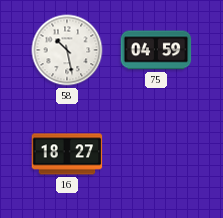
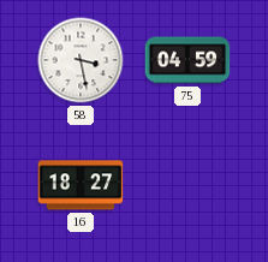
58: 10:28 -> 3:28 (81, 60)
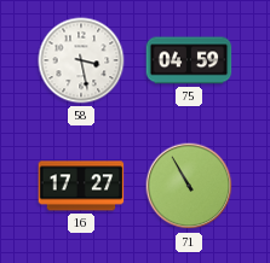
16: 18:27 -> 17:27 (81, 186)
71: none -> 10:55 (189, 186)
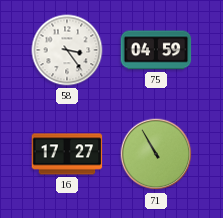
58: 3:28 -> 3:24 (67, 50)
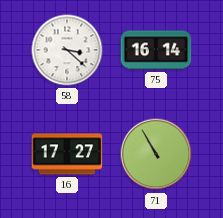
58: 3:24 -> 3:22 (67, 50)
75: 04:59 -> 16:14 (156, 50)
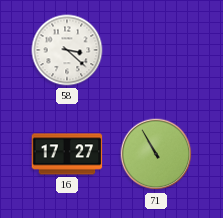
75: 16:14 -> none (156, 50)
